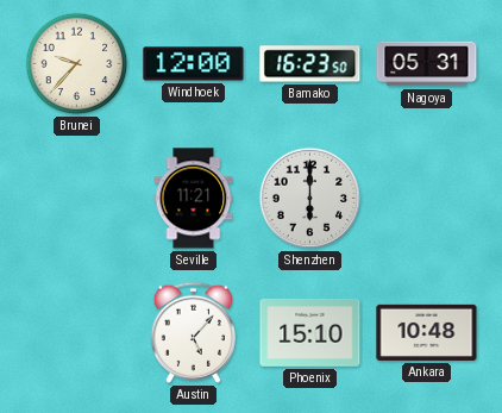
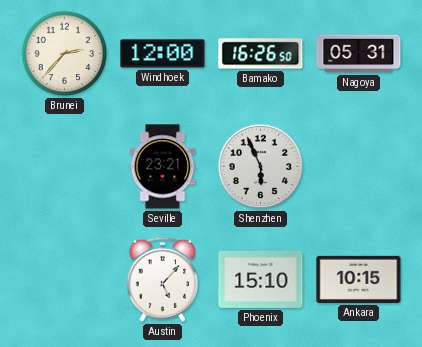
Brunei: 9:37 -> 2:37 (65, 54)
Bamako: 16:23 -> 16:26 (261, 54)
Seville: 11:21 -> 23:21 (163, 167)
Shenzhen: 6:00 -> 5:56 (261, 167)
Ankara: 10:48 -> 10:15 (359, 279)
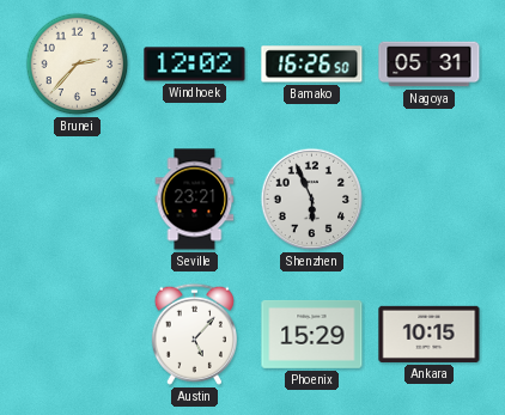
Windhoek: 12:00 -> 12:02 (195, 65)
Phoenix: 15:10 -> 15:29 (312, 334)
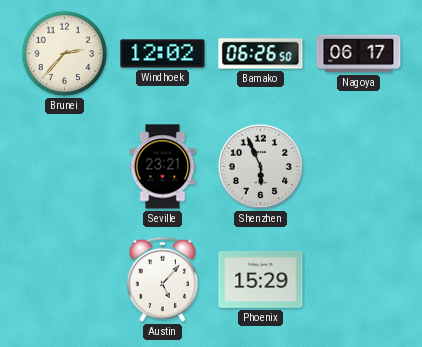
Bamako: 16:26 -> 06:26 (261, 54)
Nagoya: 05:31 -> 06:17 (359, 54)
Ankara: 10:15 -> none (430, 334)
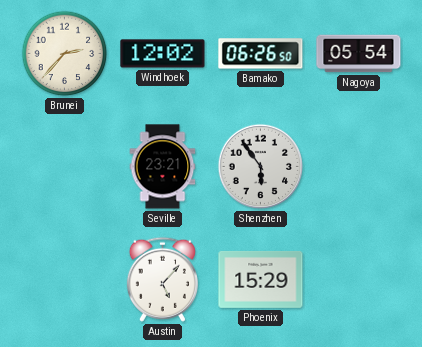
Nagoya: 06:17 -> 05:54 (359, 54)
Shenzhen: 5:56 -> 5:54 (261, 167)
